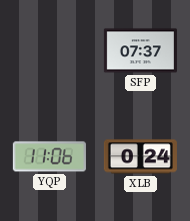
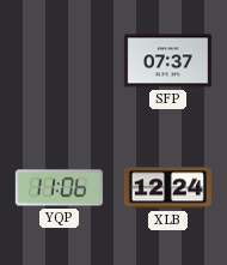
XLB: 0:24 -> 12:24 (167, 188)
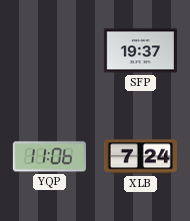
SFP: 07:37 -> 19:37 (140, 51)
XLB: 12:24 -> 7:24 (140, 157)
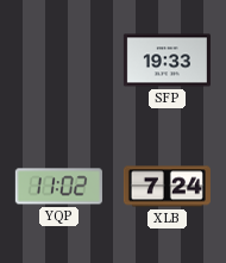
SFP: 19:37 -> 19:33 (167, 61)
YQP: 11:06 -> 11:02 (58, 187)
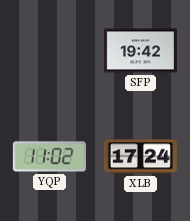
SFP: 19:33 -> 19:42 (140, 51)
XLB: 7:24 -> 17:24 (140, 157)
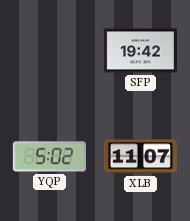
YQP: 11:02 -> 5:02 (49, 157)
XLB: 17:24 -> 11:07 (140, 157)
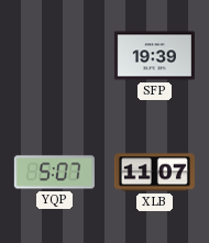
SFP: 19:42 -> 19:39 (154, 56)
YQP: 5:02 -> 5:07 (54, 173)
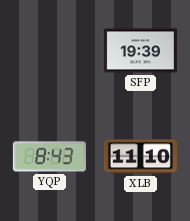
YQP: 5:07 -> 8:43 (49, 157)
XLB: 11:07 -> 11:10 (140, 157)
